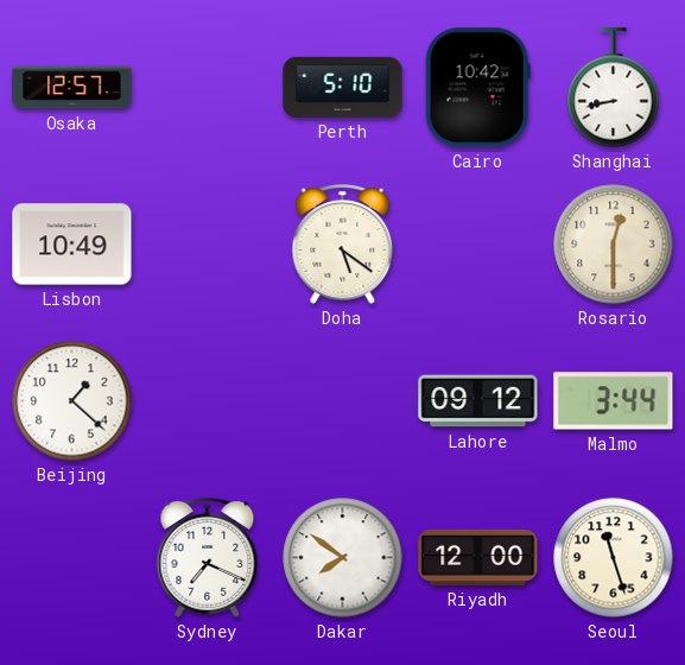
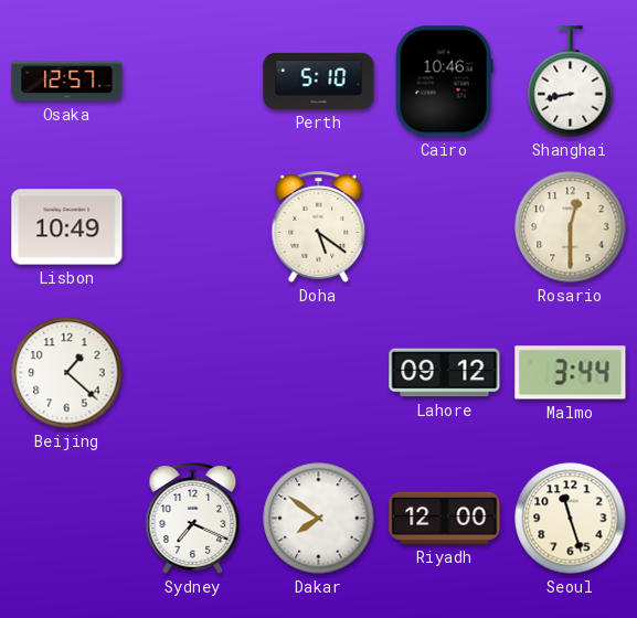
Cairo: 10:42 -> 10:46 (444, 82)
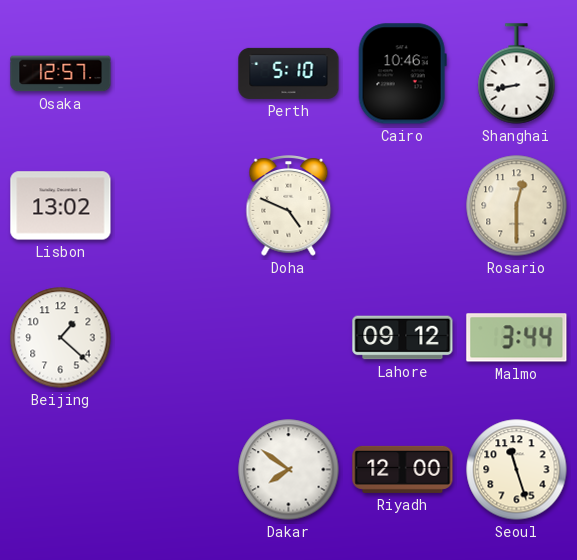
Lisbon: 10:49 -> 13:02 (61, 206)
Doha: 5:21 -> 4:49 (289, 206)
Sydney: 7:19 -> none (193, 519)
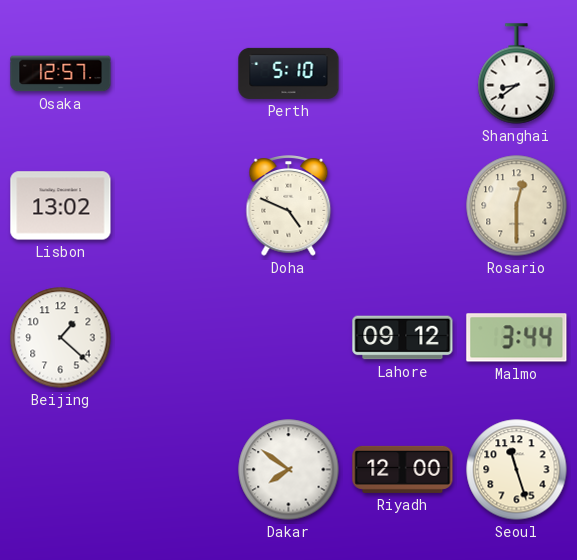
Cairo: 10:46 -> none (402, 74)
Shanghai: 8:43 -> 8:39 (517, 74)
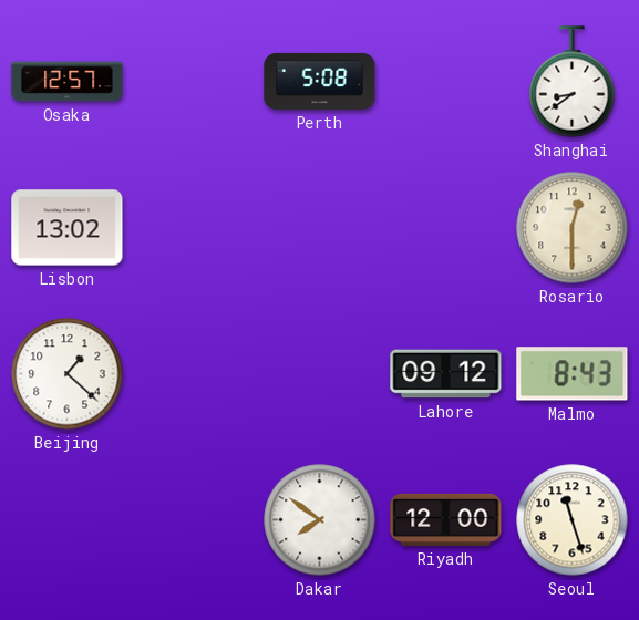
Perth: 5:10 -> 5:08 (320, 81)
Doha: 4:49 -> none (289, 206)
Malmo: 3:44 -> 8:43 (573, 374)
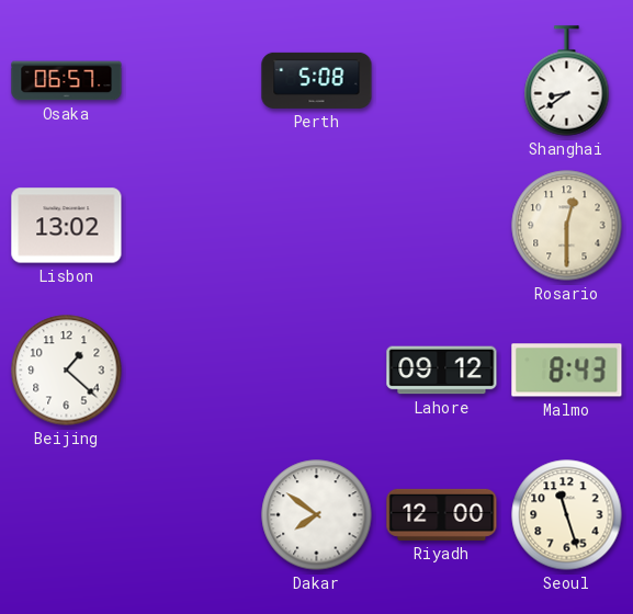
Osaka: 12:57 -> 06:57 (67, 81)
